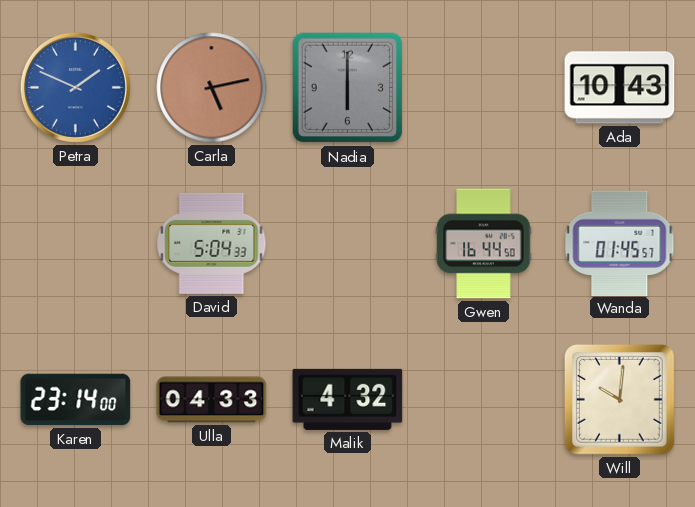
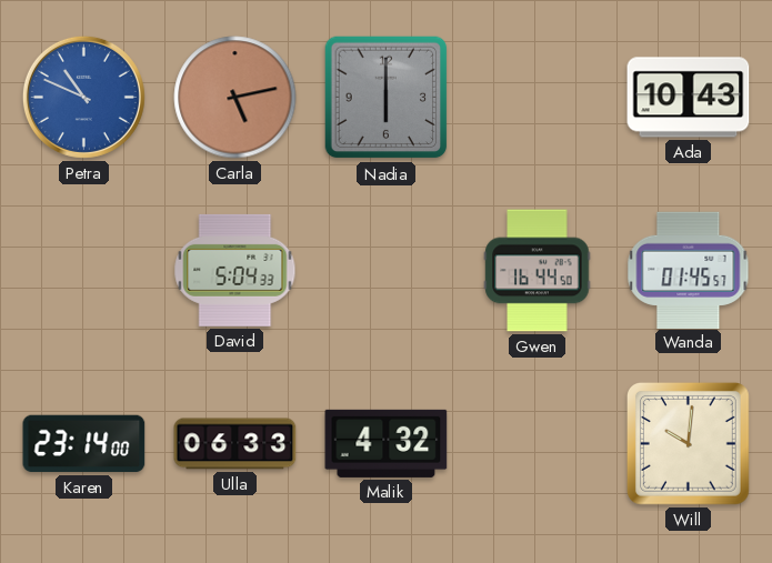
Petra: 1:49 -> 10:49 (83, 97)
Ulla: 04:33 -> 06:33 (235, 444)
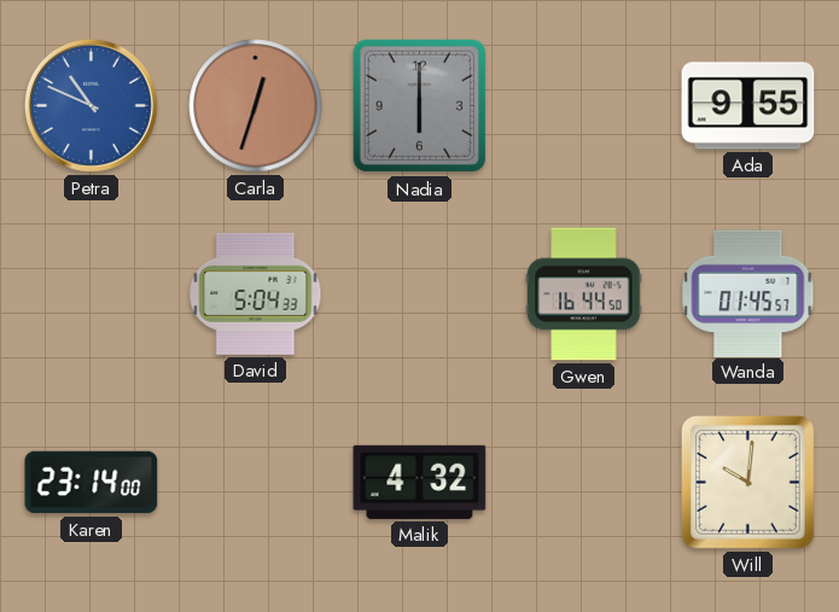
Carla: 5:13 -> 12:33 (256, 106)
Ada: 10:43 -> 9:55 (748, 106)
Ulla: 06:33 -> none (235, 444)
